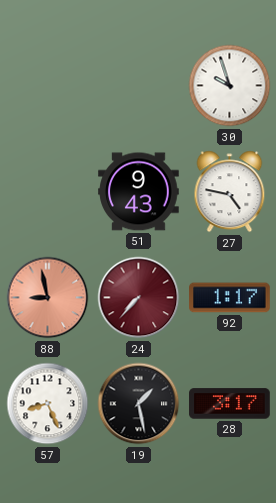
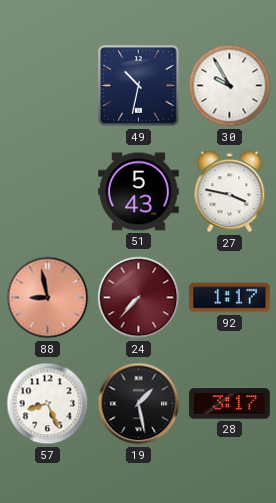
49: none -> 10:32 (139, 86)
30: 9:57 -> 9:55 (230, 86)
51: 9:43 -> 5:43 (139, 192)
27: 4:47 -> 3:47 (230, 192)
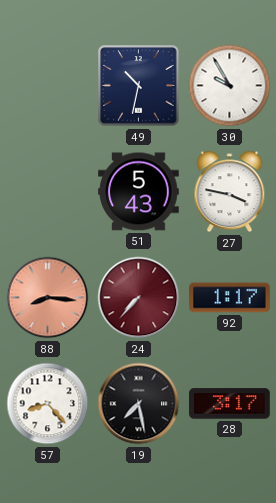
88: 8:58 -> 8:16 (48, 298)
57: 8:26 -> 8:23 (48, 404)
19: 1:28 -> 7:28 (139, 404)
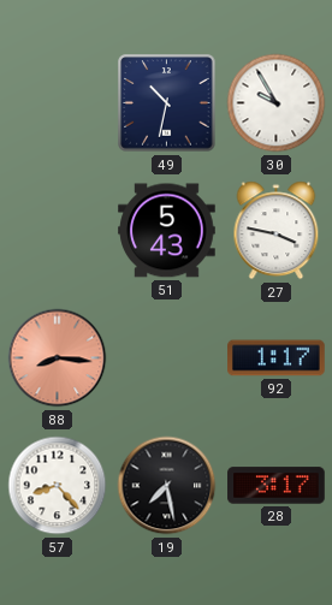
24: 7:37 -> none (139, 298)
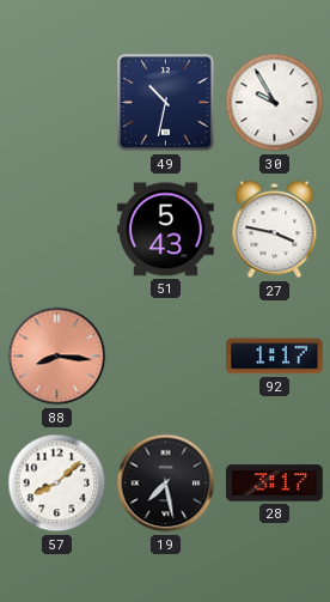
57: 8:23 -> 8:08 (57, 484)
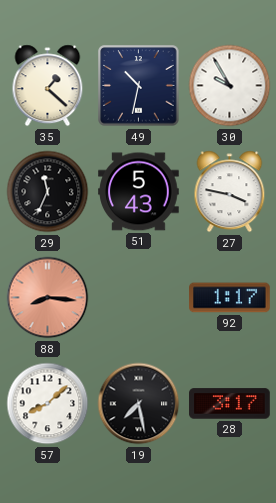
35: none -> 1:22 (48, 86)
29: none -> 11:34 (48, 192)
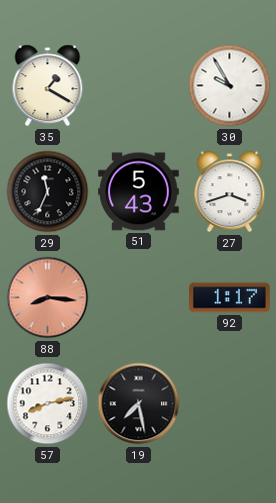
35: 1:22 -> 1:20 (48, 86)
49: 10:32 -> none (139, 86)
27: 3:47 -> 3:42 (230, 192)
57: 8:08 -> 8:13 (48, 404)
28: 3:17 -> none (230, 404)
